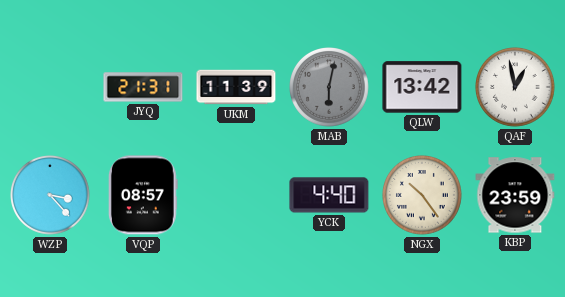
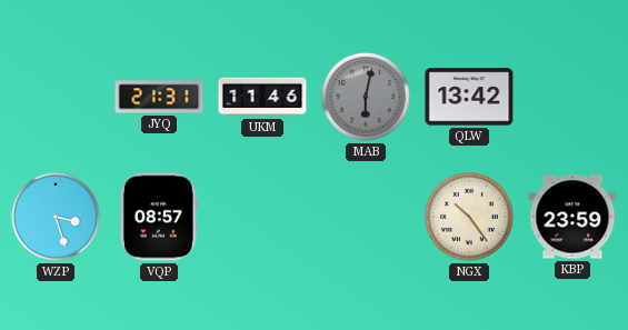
UKM: 11:39 -> 11:46 (262, 97)
QAF: 12:58 -> none (516, 88)
WZP: 3:23 -> 3:27 (57, 218)
YCK: 4:40 -> none (329, 195)
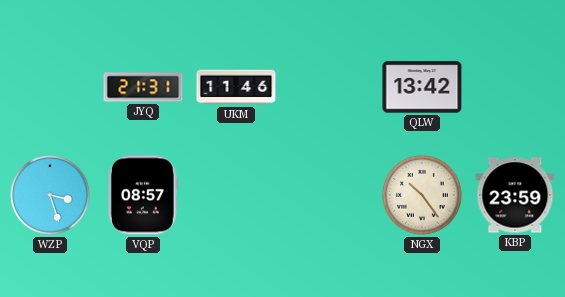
MAB: 6:02 -> none (367, 98)
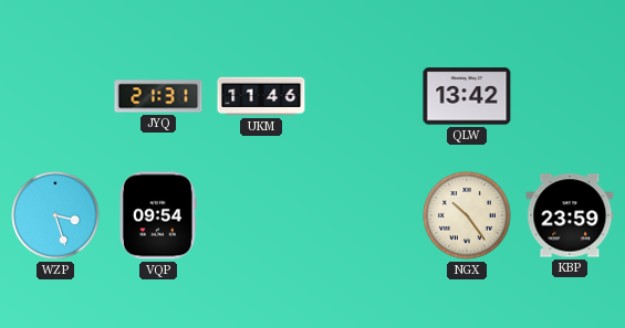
VQP: 08:57 -> 09:54 (158, 215)
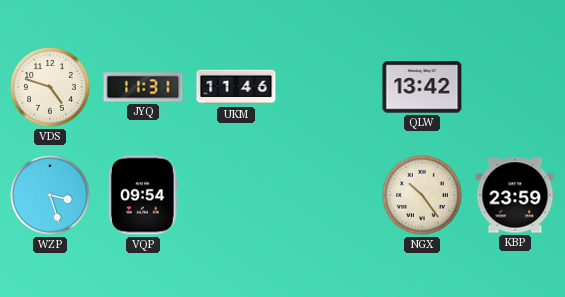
VDS: none -> 4:48 (51, 88)
JYQ: 21:31 -> 11:31 (143, 87)
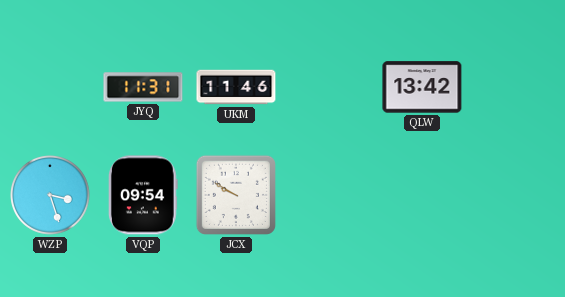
VDS: 4:48 -> none (51, 88)
JCX: none -> 9:50 (236, 195)
NGX: 10:24 -> none (423, 196)
KBP: 23:59 -> none (515, 195)
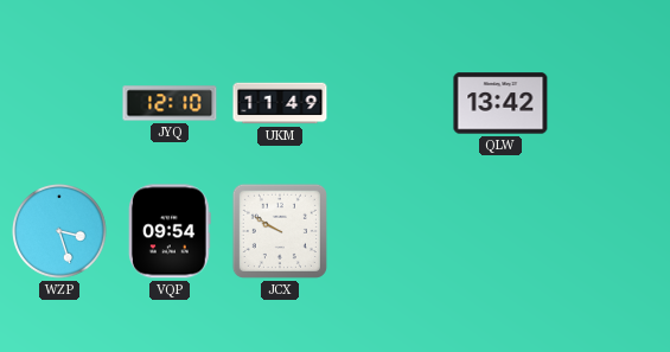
JYQ: 11:31 -> 12:10 (170, 103)
UKM: 11:46 -> 11:49 (280, 103)
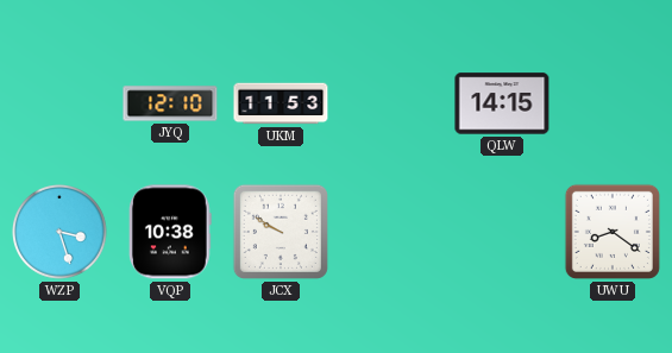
UKM: 11:49 -> 11:53 (281, 103)
QLW: 13:42 -> 14:15 (502, 103)
VQP: 09:54 -> 10:38 (170, 232)
UWU: none -> 8:21 (613, 232)
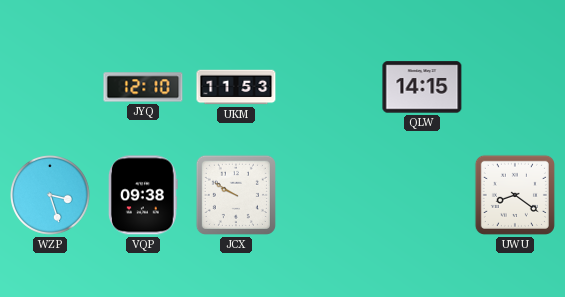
VQP: 10:38 -> 09:38 (143, 195)
